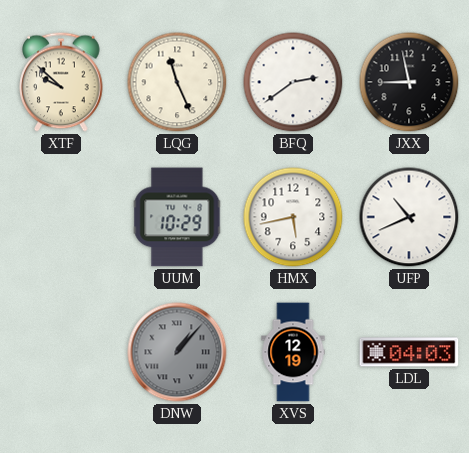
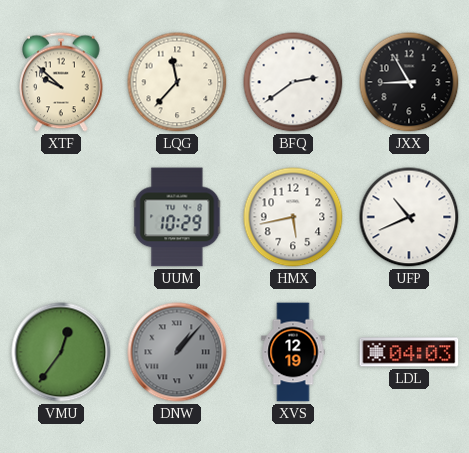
LQG: 11:26 -> 11:37 (177, 82)
JXX: 8:58 -> 8:55 (409, 82)
VMU: none -> 12:36 (61, 352)
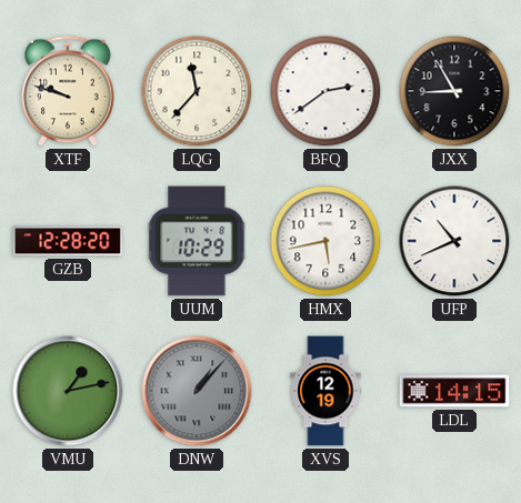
XTF: 9:52 -> 9:48 (68, 91)
GZB: none -> 12:28 (68, 241)
VMU: 12:36 -> 1:13 (68, 391)
LDL: 04:03 -> 14:15 (454, 391)
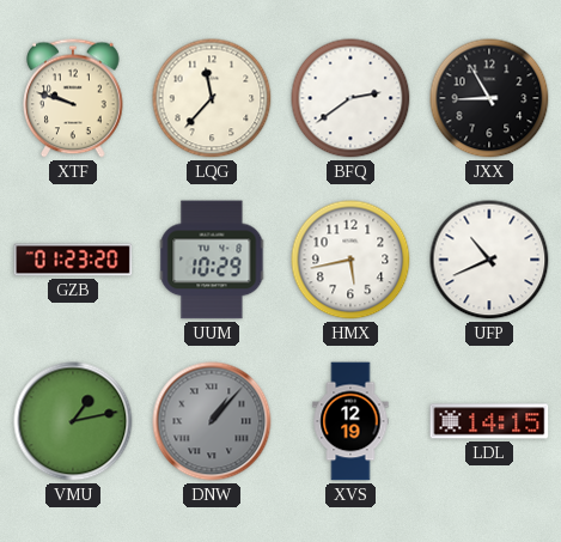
GZB: 12:28 -> 01:23 (73, 260)
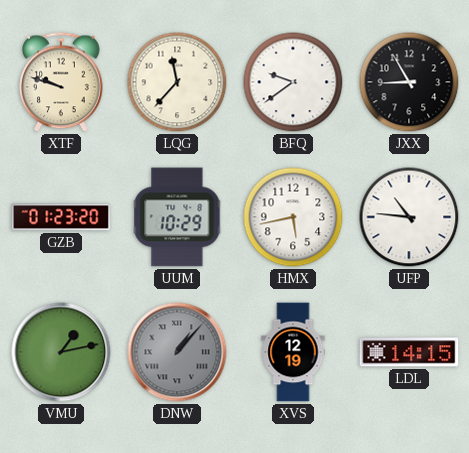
BFQ: 2:39 -> 9:39 (293, 82)
UFP: 10:41 -> 10:46 (409, 217)
